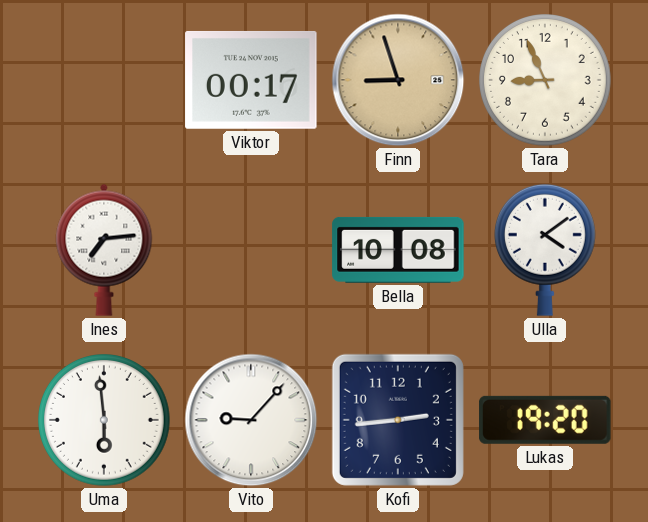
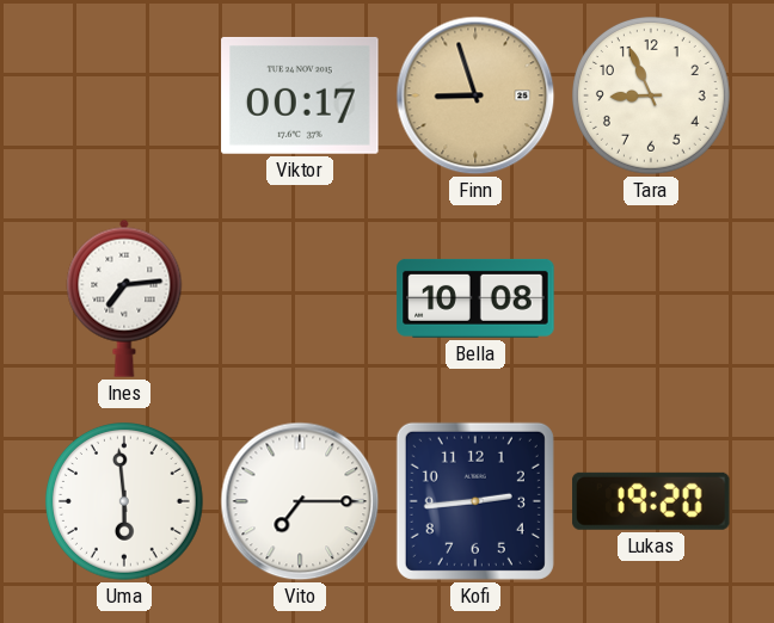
Ulla: 4:09 -> none (545, 250)
Vito: 9:07 -> 7:15 (300, 501)
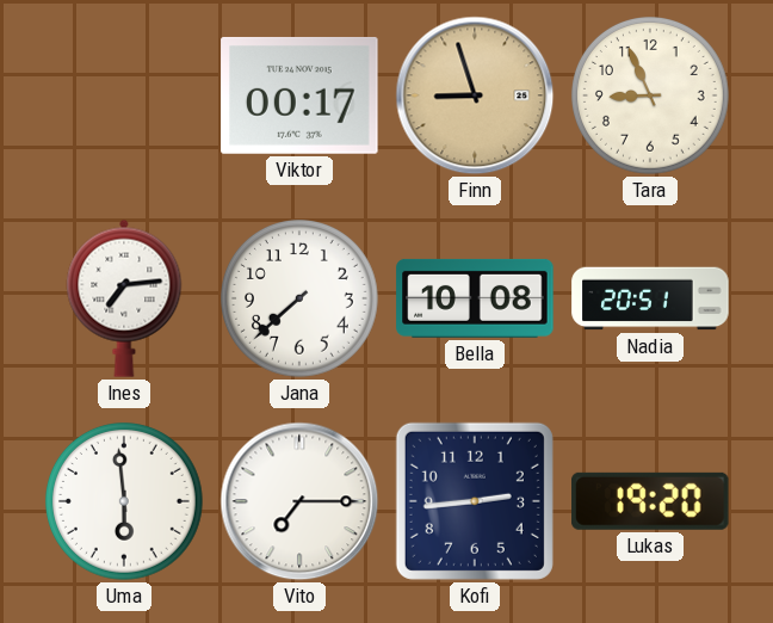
Jana: none -> 7:38 (301, 300)
Nadia: none -> 20:51 (650, 298)
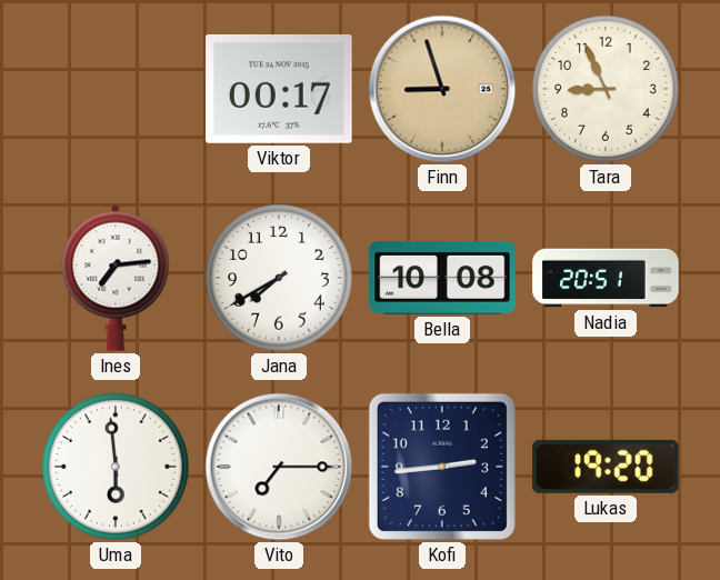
Jana: 7:38 -> 7:40 (280, 279)
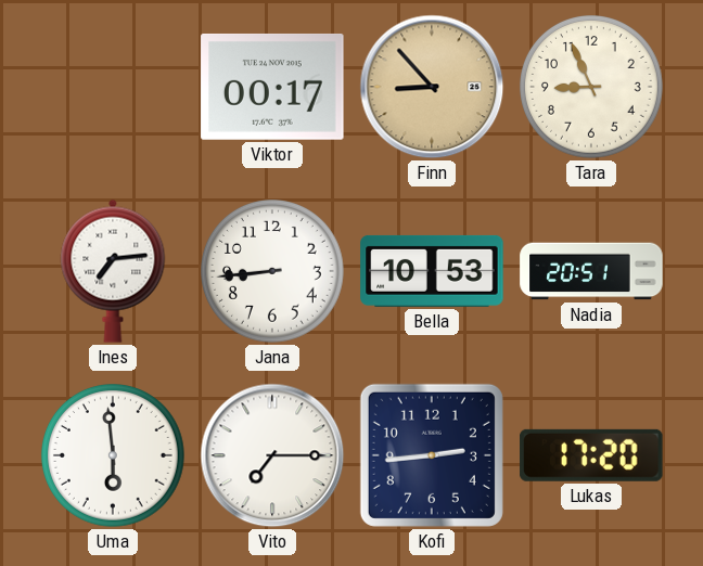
Finn: 8:57 -> 8:53 (432, 87)
Jana: 7:40 -> 8:44 (273, 272)
Bella: 10:08 -> 10:53 (432, 271)
Lukas: 19:20 -> 17:20 (591, 455)
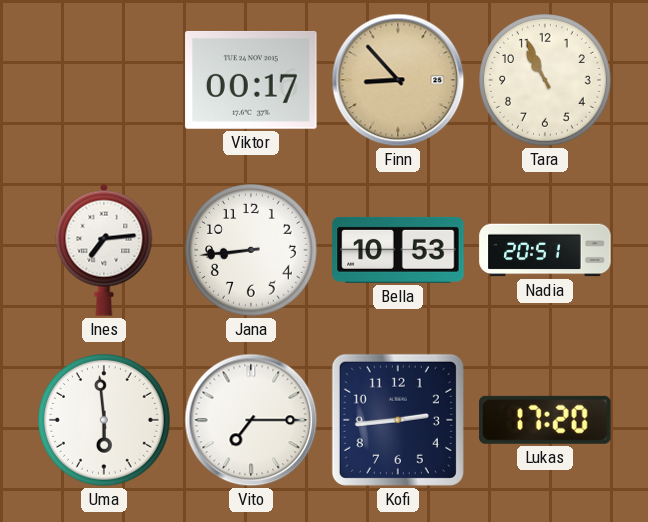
Tara: 8:56 -> 10:56 (546, 81)
